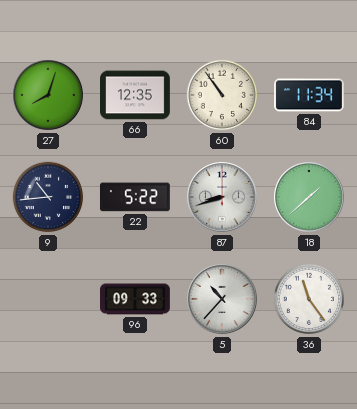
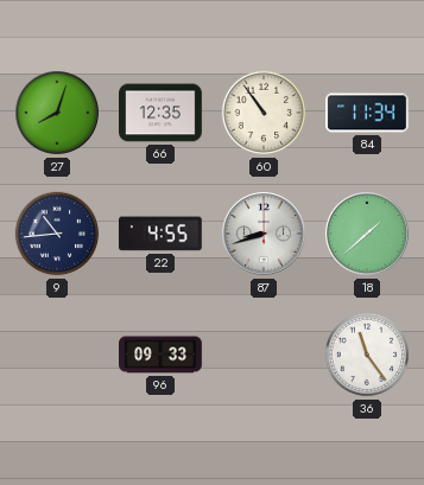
22: 5:22 -> 4:55 (160, 234)
5: 10:37 -> none (222, 299)
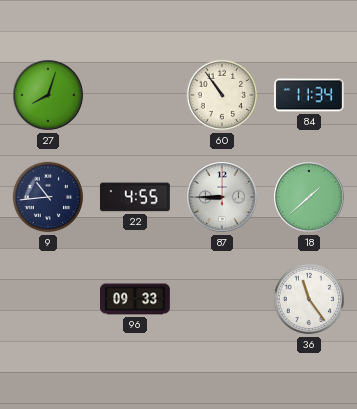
66: 12:35 -> none (162, 113)
87: 8:42 -> 8:45 (222, 197)
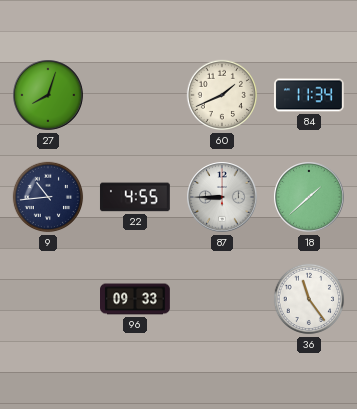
60: 10:54 -> 1:41 (222, 95)
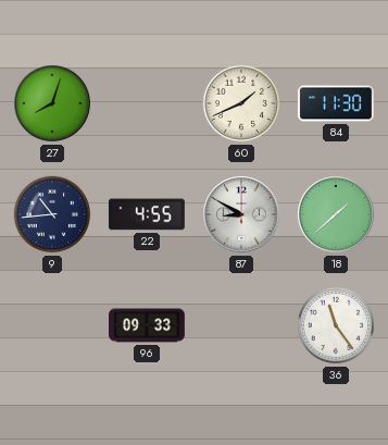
84: 11:34 -> 11:30 (337, 103)
87: 8:45 -> 8:50 (241, 214)
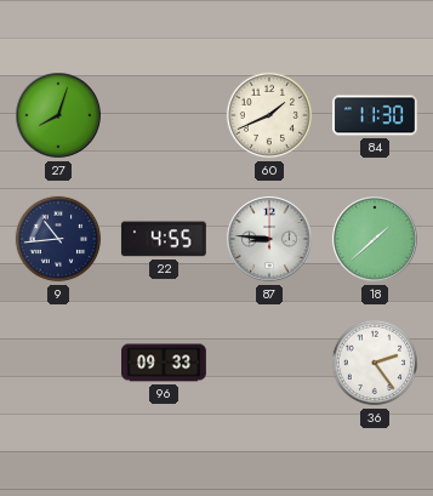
87: 8:50 -> 8:46 (269, 239)
36: 11:24 -> 2:24 (375, 363)
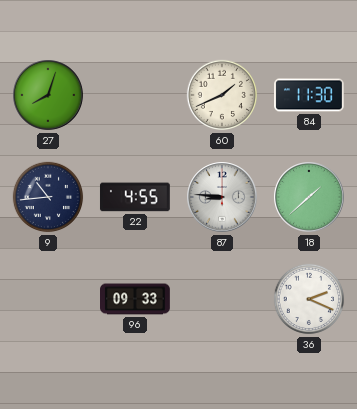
36: 2:24 -> 2:19 (309, 299)
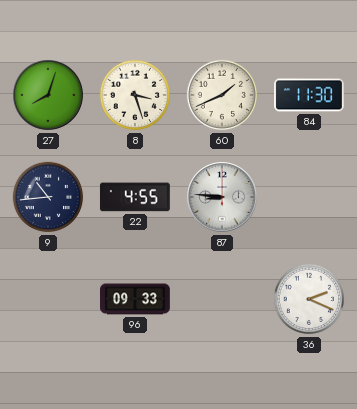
8: none -> 3:27 (135, 95)
18: 1:38 -> none (309, 197)
